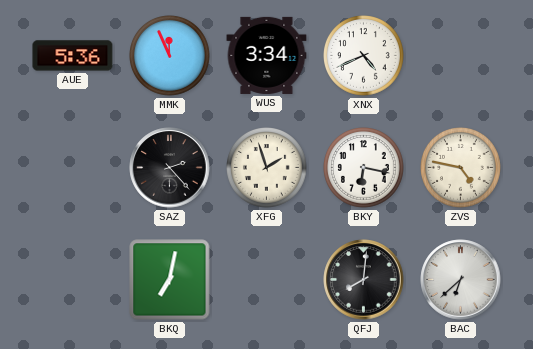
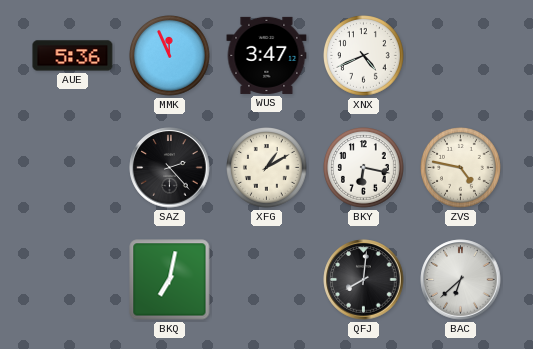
WUS: 3:34 -> 3:47 (267, 55)
XFG: 1:57 -> 1:10 (267, 168)
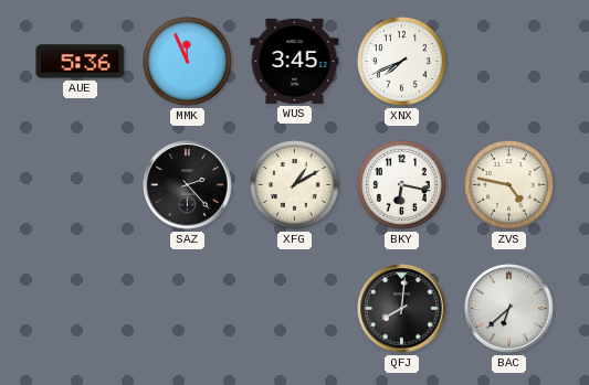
WUS: 3:47 -> 3:45 (295, 61)
XNX: 4:41 -> 7:41 (402, 62)
BKQ: 7:02 -> none (170, 280)
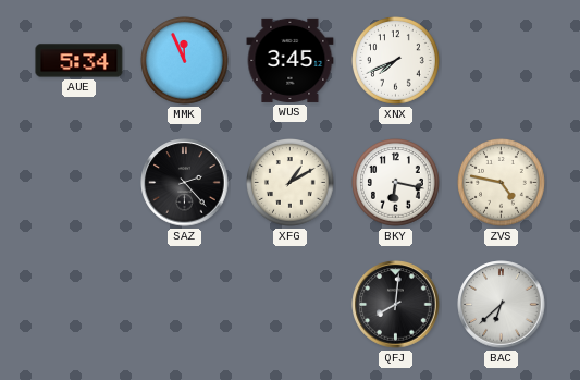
AUE: 5:36 -> 5:34 (79, 61)
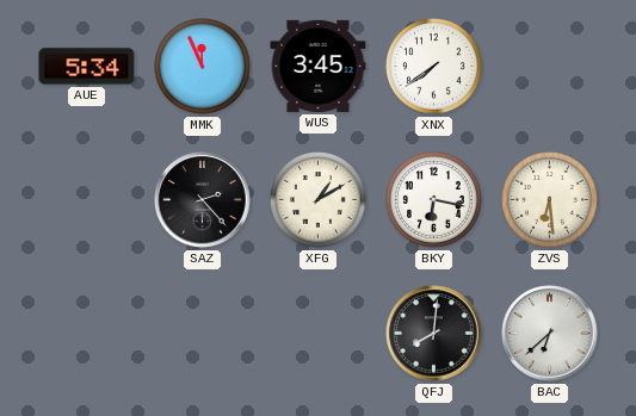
XNX: 7:41 -> 7:39 (434, 67)
ZVS: 4:47 -> 6:29 (550, 200)
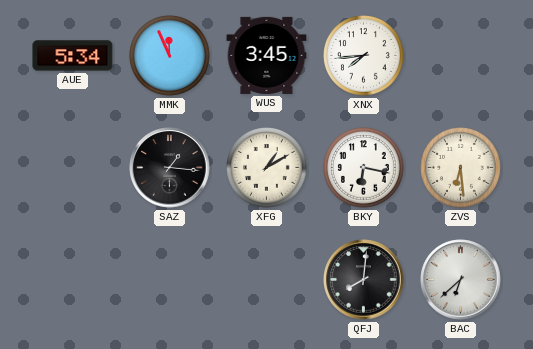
XNX: 7:39 -> 7:44 (364, 56)
SAZ: 2:23 -> 1:16 (170, 168)
